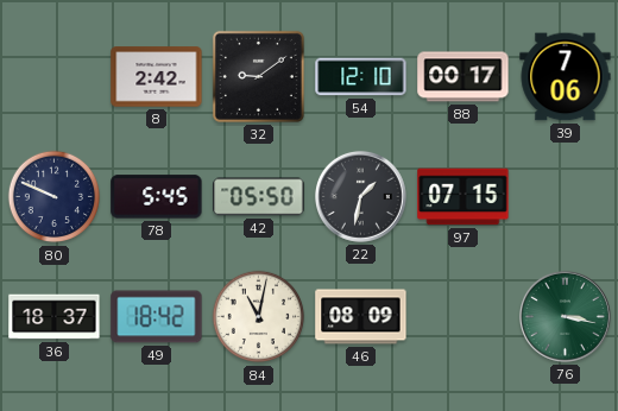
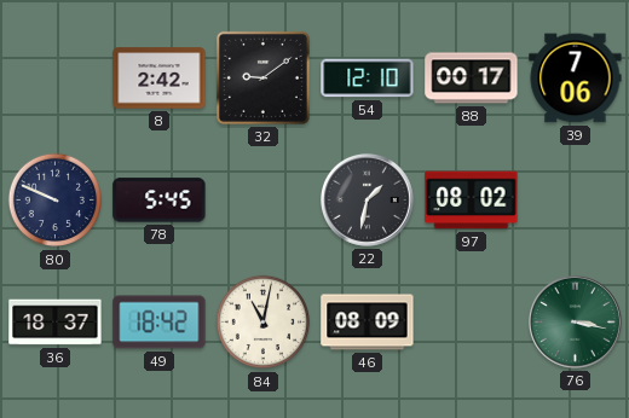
42: 05:50 -> none (259, 197)
97: 07:15 -> 08:02 (472, 201)
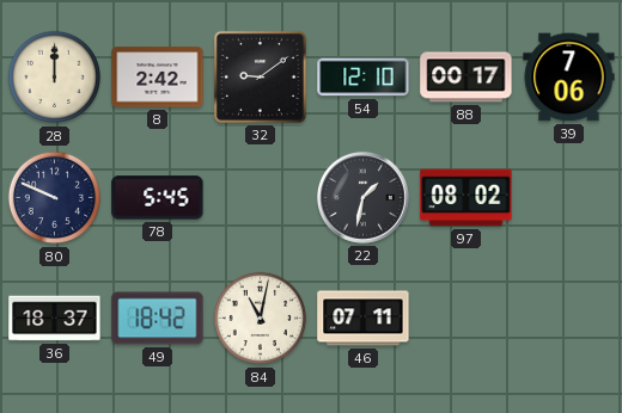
28: none -> 12:00 (55, 78)
46: 08:09 -> 07:11 (364, 319)
76: 3:17 -> none (575, 321)
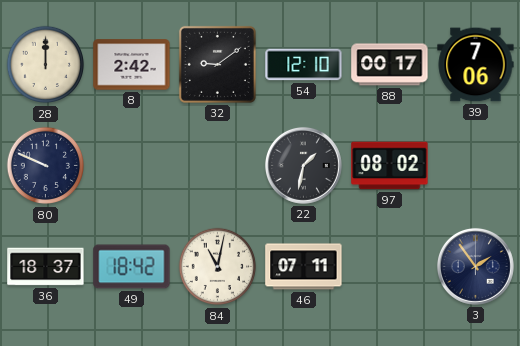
78: 5:45 -> none (158, 198)
3: none -> 1:54 (475, 266)
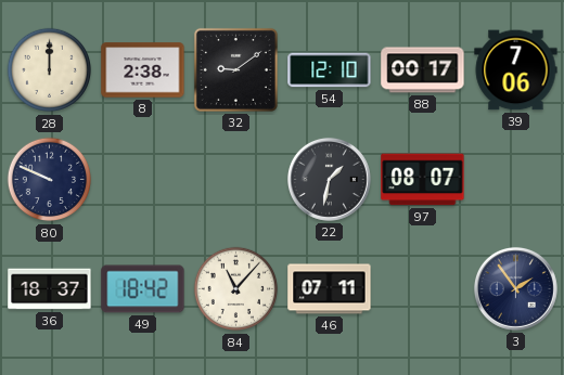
8: 2:42 -> 2:38 (143, 70)
97: 08:02 -> 08:07 (423, 180)
84: 11:02 -> 11:07 (236, 289)
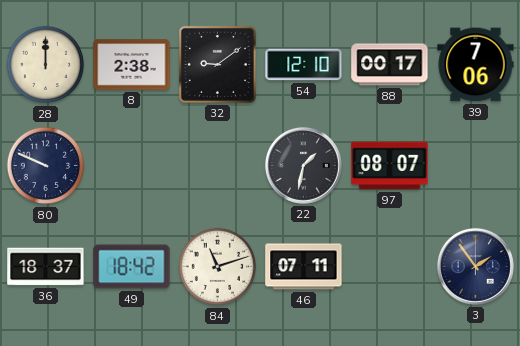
84: 11:07 -> 11:12 (218, 267)
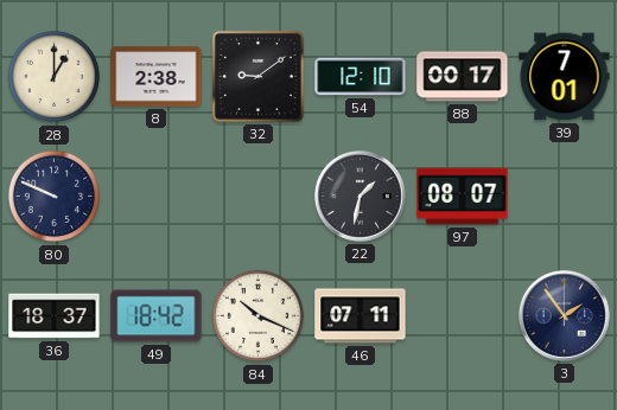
28: 12:00 -> 1:00 (55, 77)
39: 7:06 -> 7:01 (565, 77)
84: 11:12 -> 10:19 (259, 316)
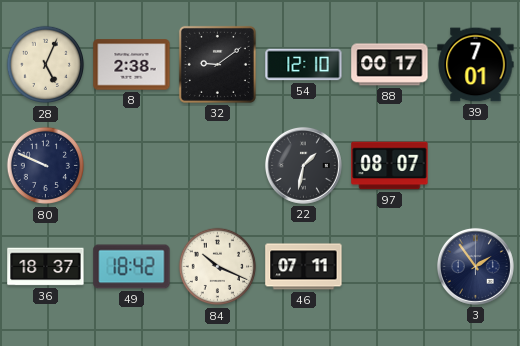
28: 1:00 -> 5:04 (46, 65)
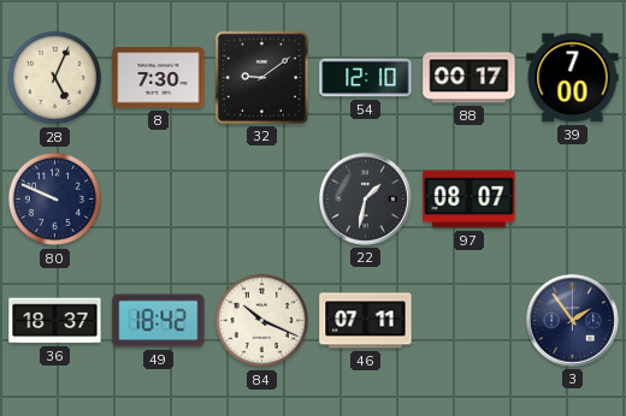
8: 2:38 -> 7:30 (159, 78)
39: 7:01 -> 7:00 (573, 78)
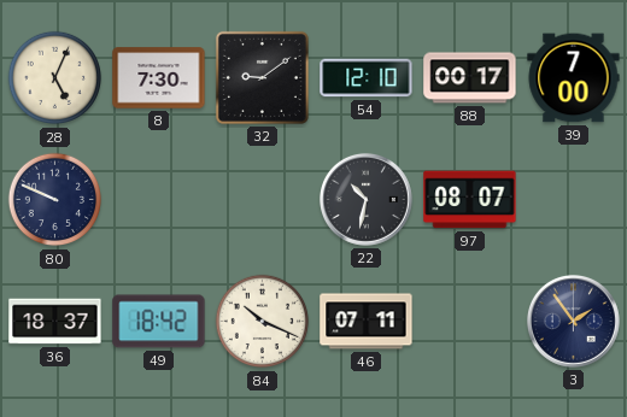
22: 1:32 -> 10:32 (365, 199)
